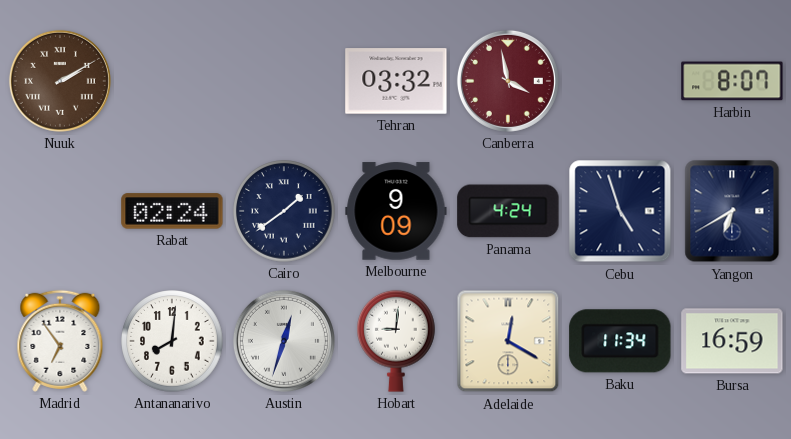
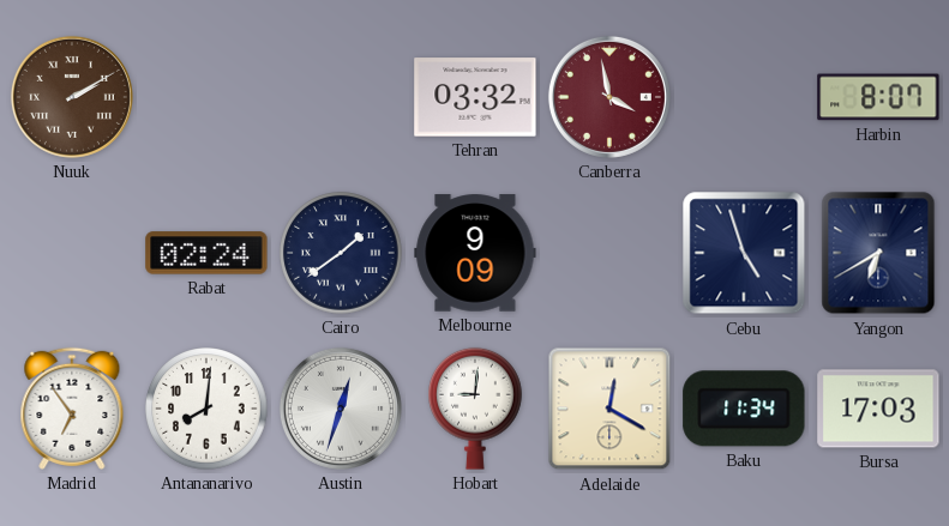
Panama: 4:24 -> none (508, 211)
Bursa: 16:59 -> 17:03 (878, 409)
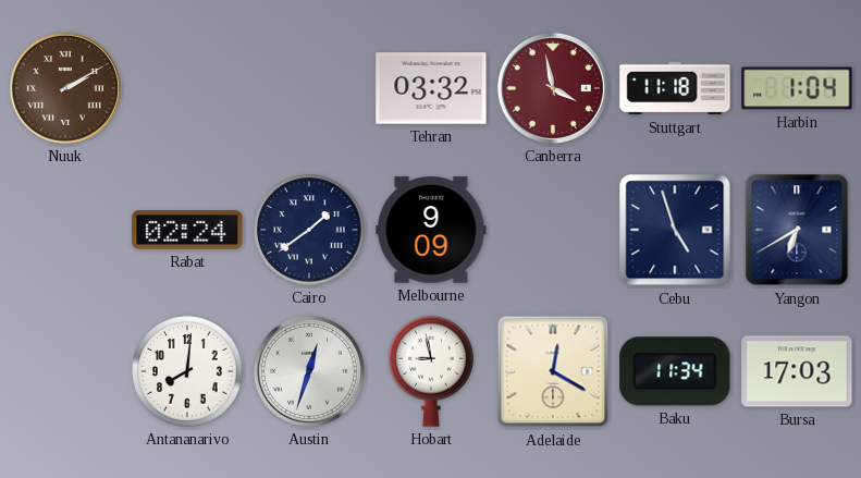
Stuttgart: none -> 11:18 (675, 88)
Harbin: 8:07 -> 1:04 (797, 88)
Madrid: 6:54 -> none (72, 409)
Hobart: 9:01 -> 8:58 (432, 371)
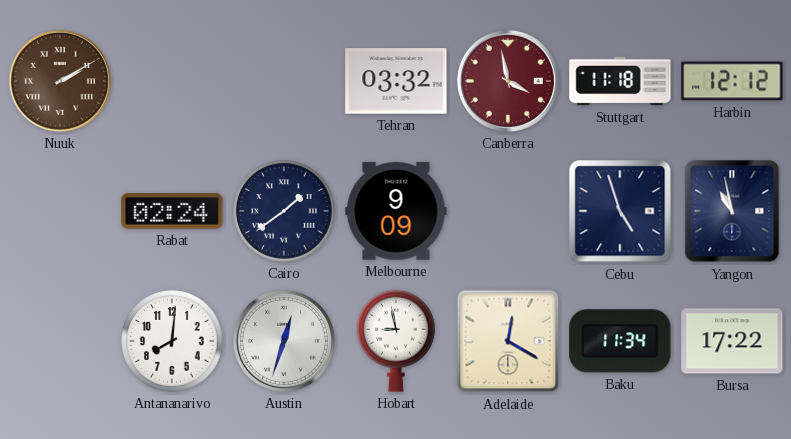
Harbin: 1:04 -> 12:12 (732, 81)
Yangon: 6:40 -> 10:58 (732, 211)
Bursa: 17:03 -> 17:22 (732, 341)
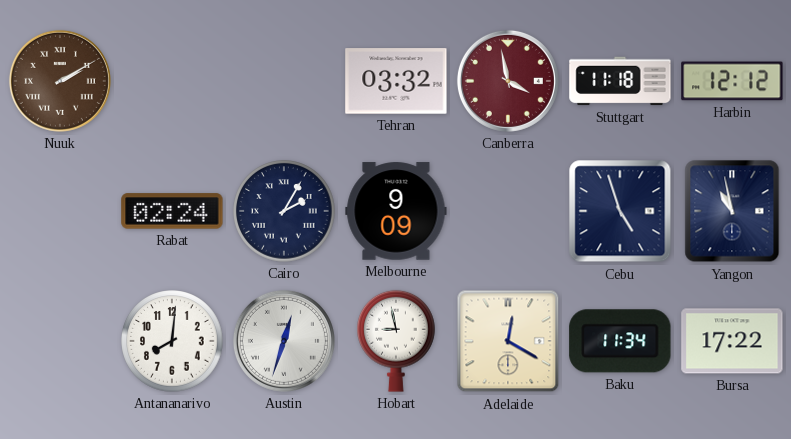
Cairo: 1:39 -> 2:05 (284, 211)
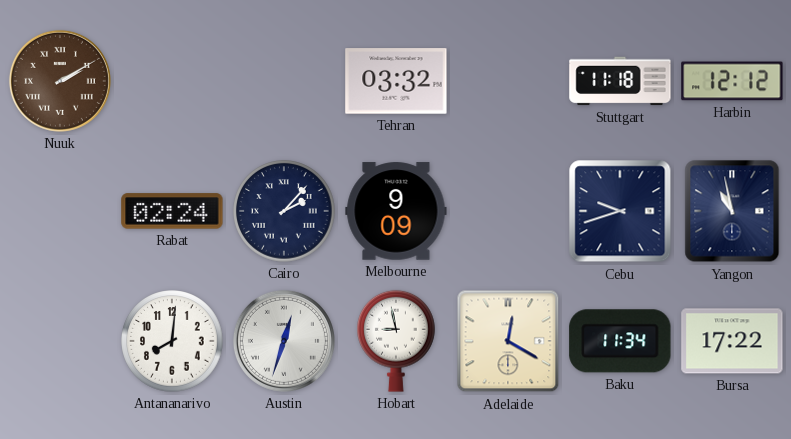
Canberra: 3:58 -> none (508, 81)
Cairo: 2:05 -> 2:07 (284, 211)
Cebu: 4:57 -> 9:42 (620, 211)
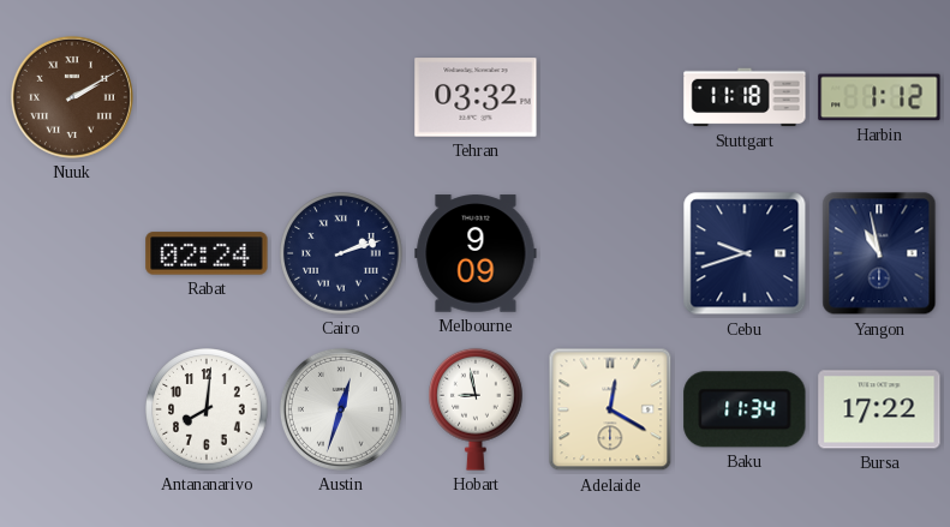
Harbin: 12:12 -> 1:12 (879, 97)
Cairo: 2:07 -> 2:12 (341, 253)
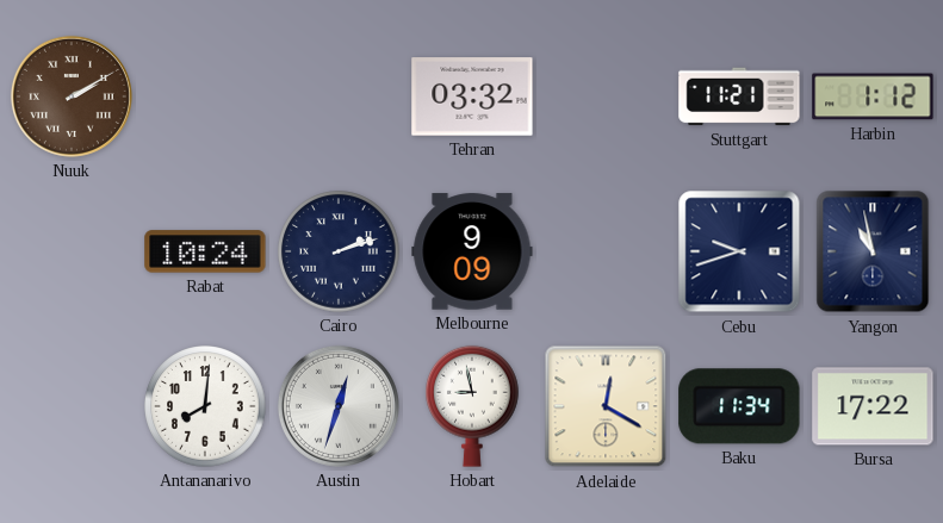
Stuttgart: 11:18 -> 11:21 (739, 96)
Rabat: 02:24 -> 10:24 (205, 251)
